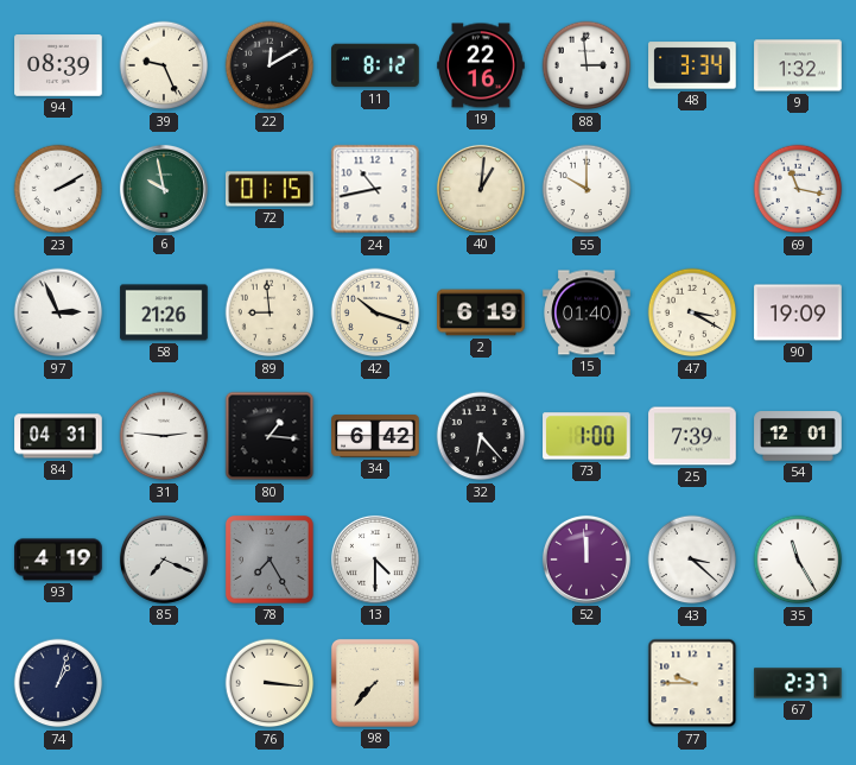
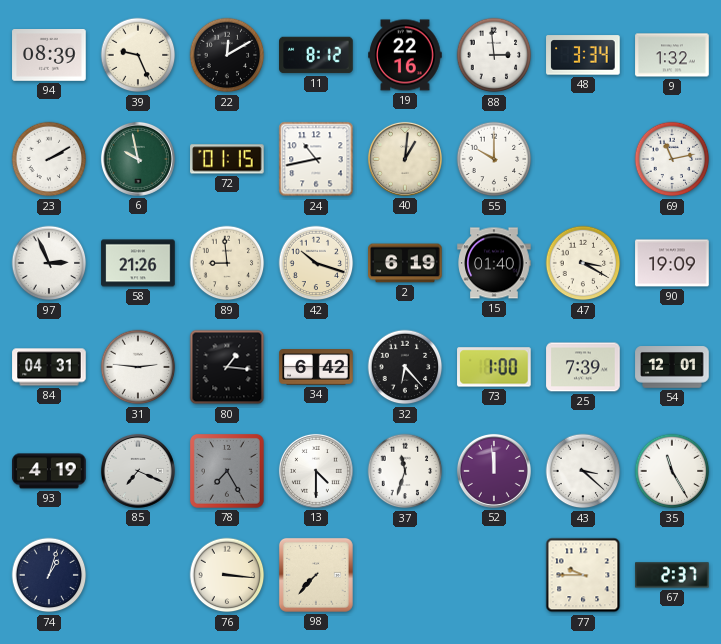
69: 11:17 -> 11:13 (672, 159)
37: none -> 11:33 (405, 471)
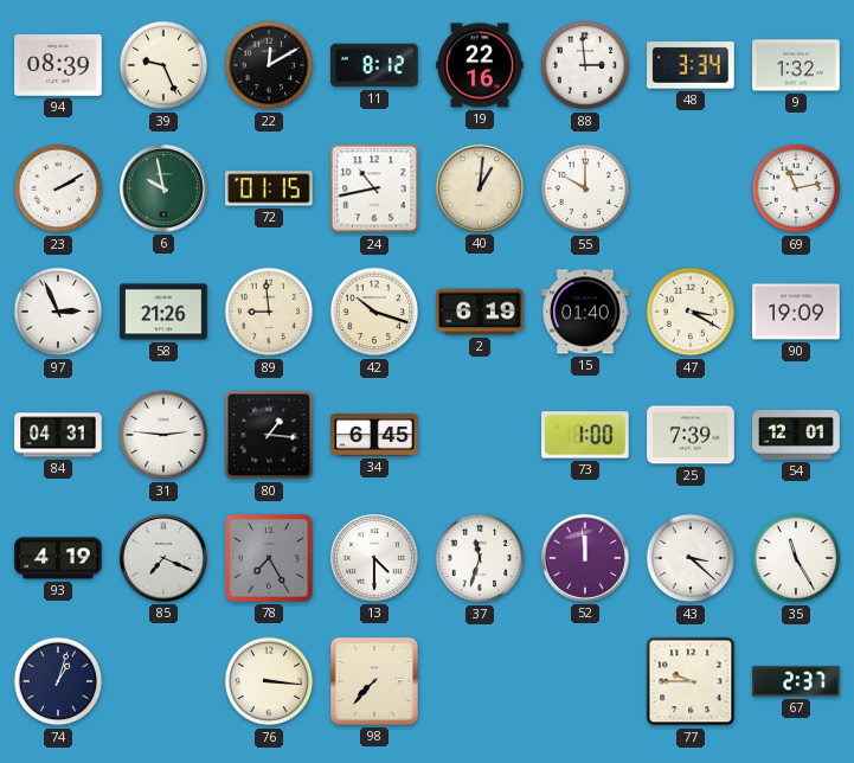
34: 6:42 -> 6:45 (374, 435)
32: 6:23 -> none (405, 367)
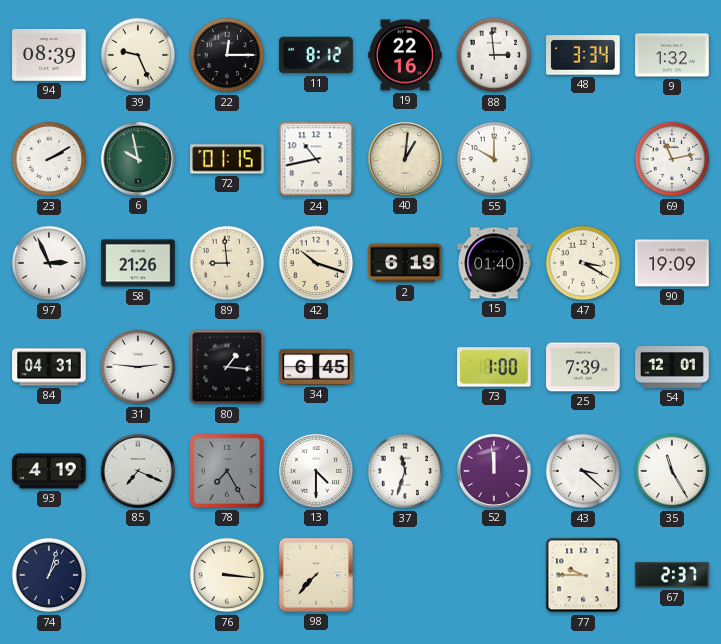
22: 12:10 -> 12:15 (227, 55)
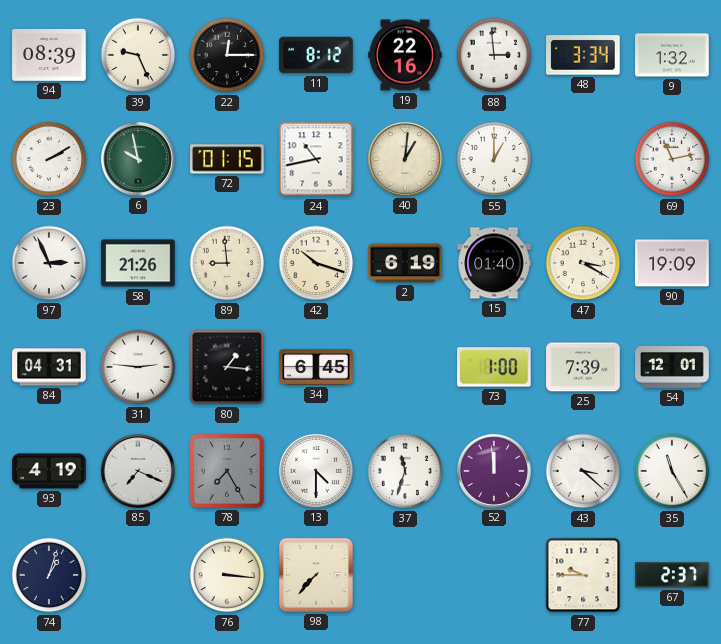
55: 10:00 -> 1:00 (494, 159)
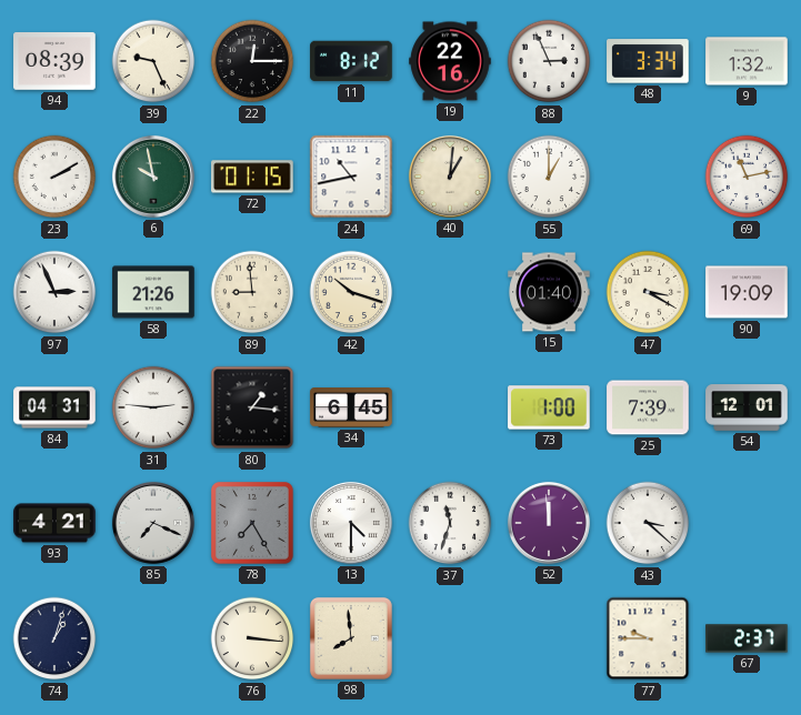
88: 2:59 -> 2:56 (549, 61)
2: 6:19 -> none (405, 263)
93: 4:19 -> 4:21 (54, 523)
35: 11:25 -> none (672, 471)
98: 7:37 -> 7:59 (351, 638)
